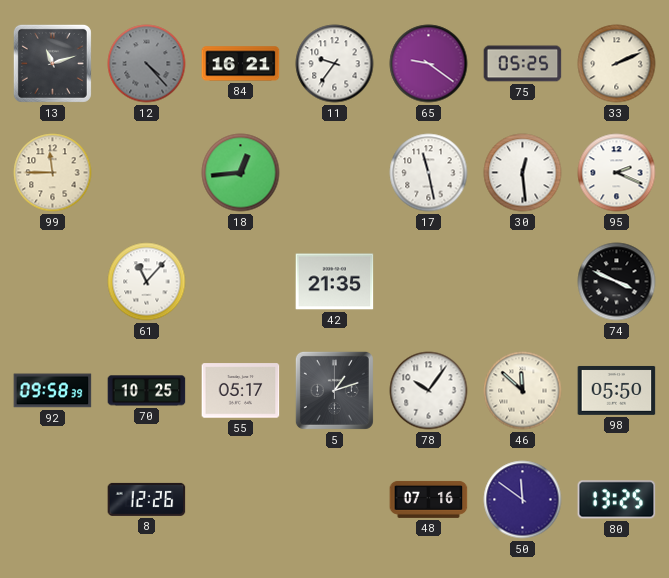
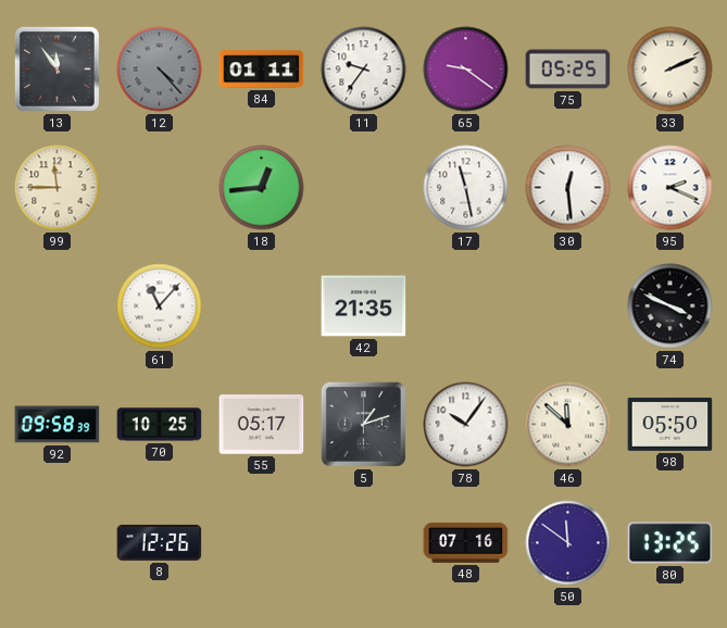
13: 11:12 -> 11:54 (57, 68)
84: 16:21 -> 01:11 (262, 70)
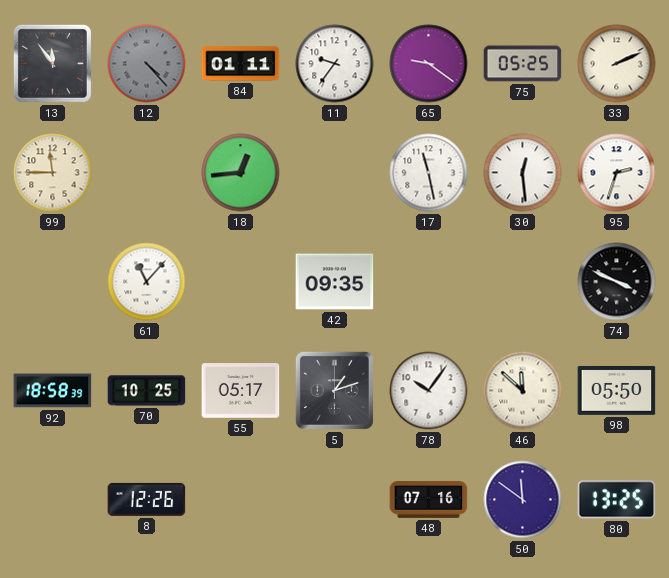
95: 2:19 -> 2:33 (617, 173)
42: 21:35 -> 09:35 (335, 282)
92: 09:58 -> 18:58 (53, 391)
